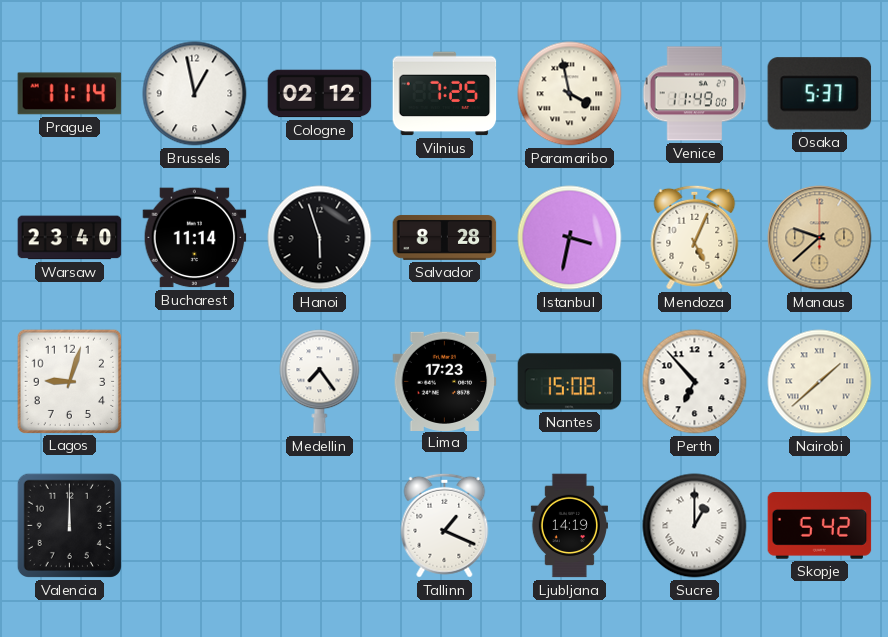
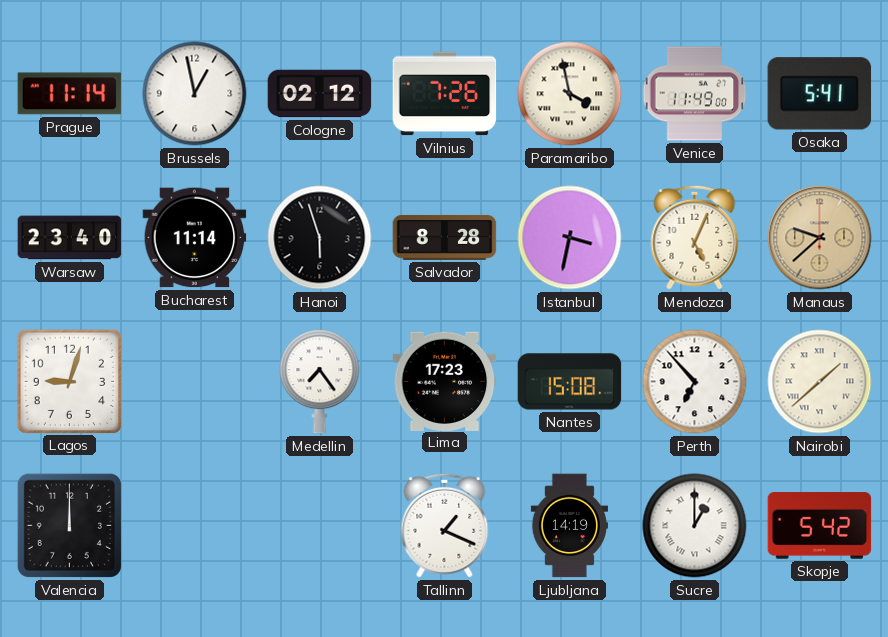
Vilnius: 7:25 -> 7:26 (445, 94)
Osaka: 5:37 -> 5:41 (820, 94)
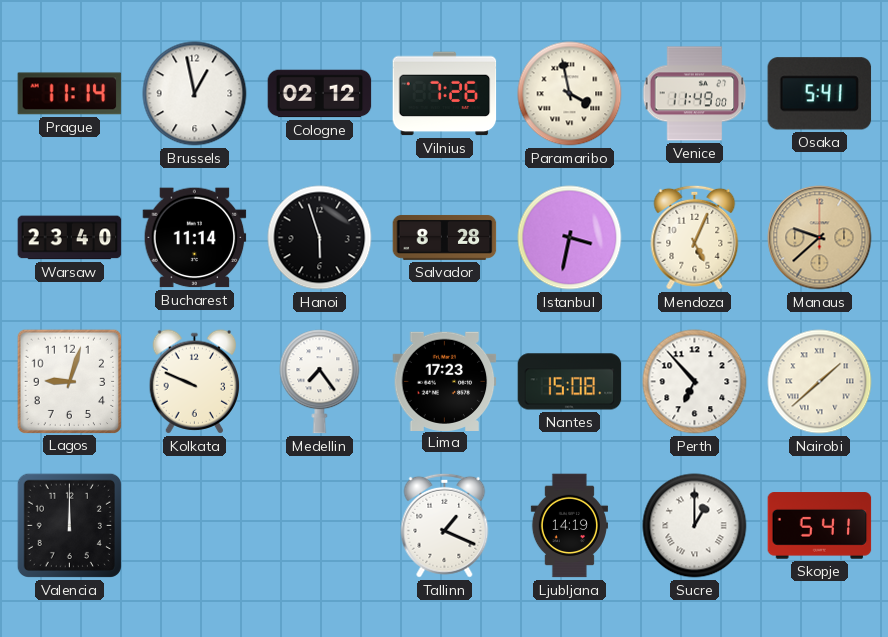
Kolkata: none -> 9:49 (195, 382)
Skopje: 5:42 -> 5:41 (820, 526)
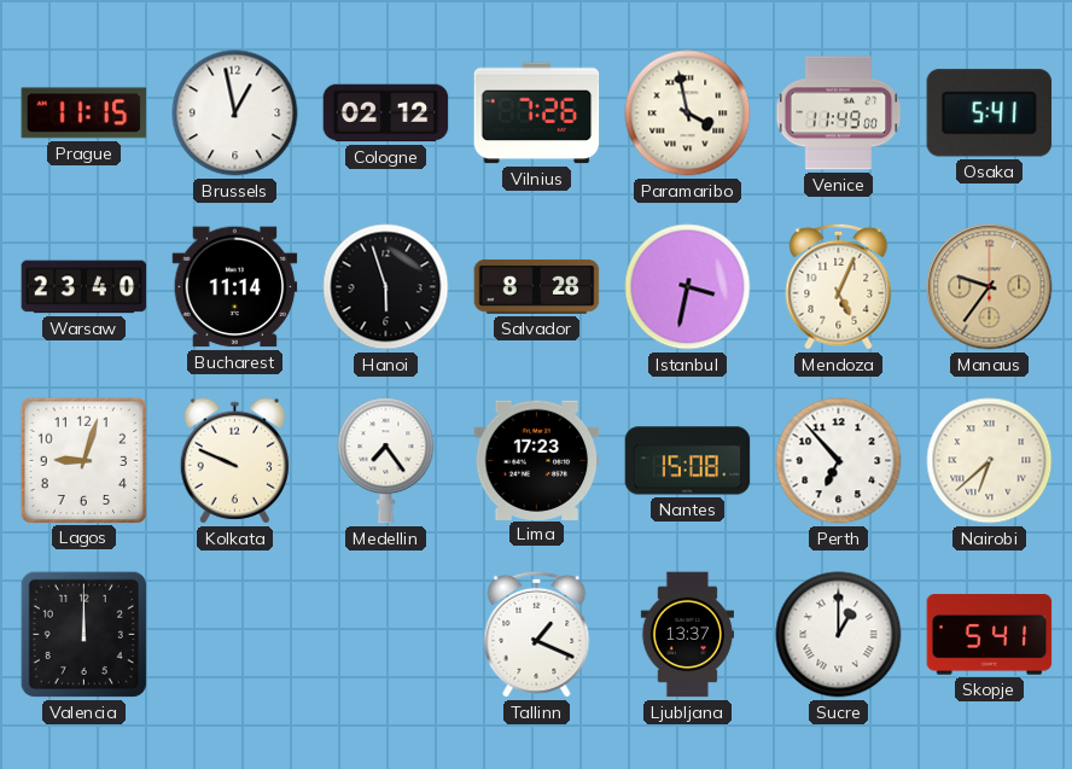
Prague: 11:14 -> 11:15 (85, 113)
Manaus: 9:38 -> 9:36 (990, 287)
Nairobi: 1:38 -> 6:38 (990, 461)
Ljubljana: 14:19 -> 13:37 (687, 635)
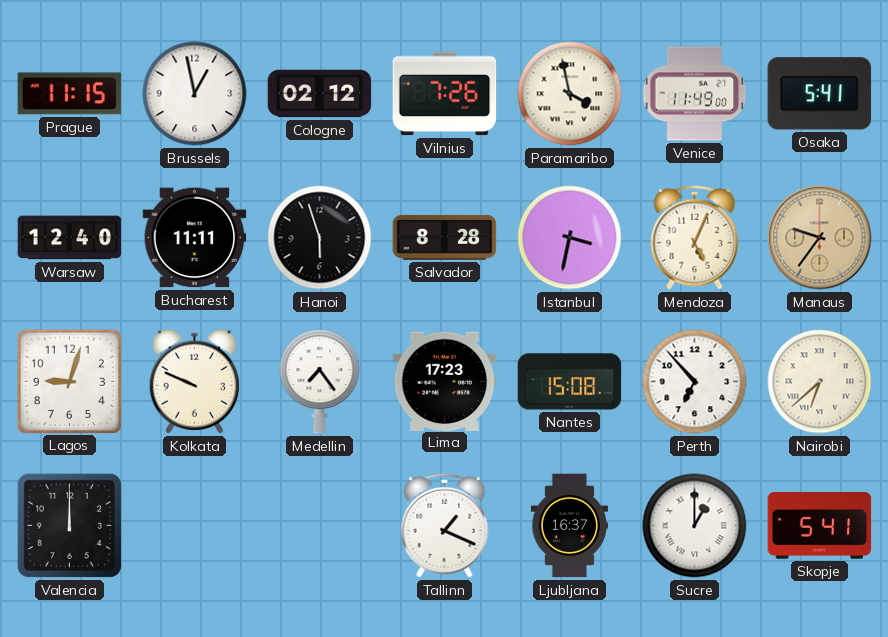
Warsaw: 23:40 -> 12:40 (70, 238)
Bucharest: 11:14 -> 11:11 (195, 238)
Ljubljana: 13:37 -> 16:37 (569, 526)
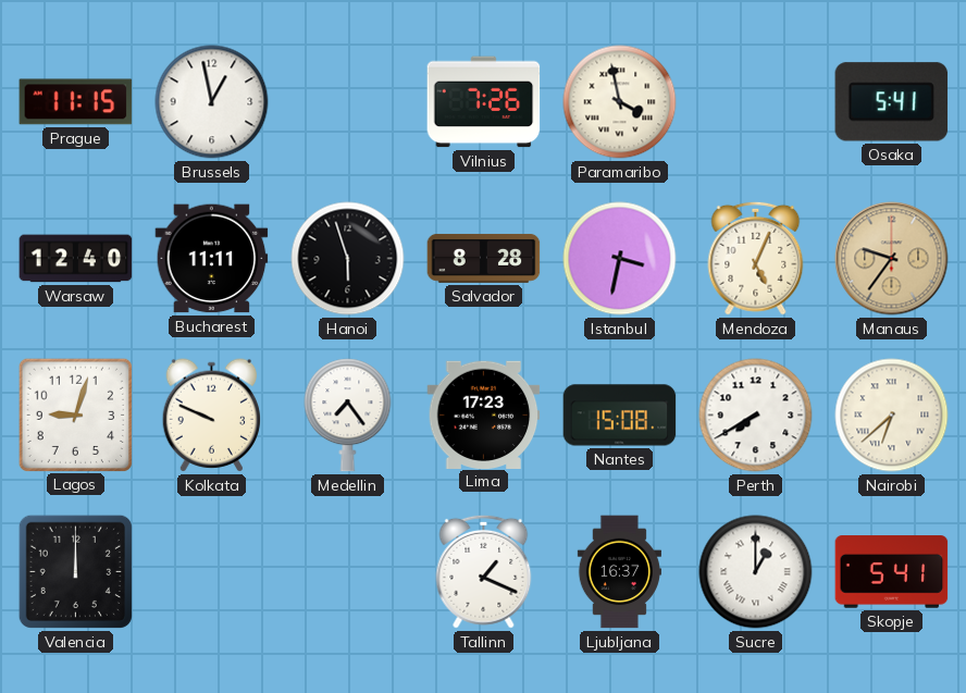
Cologne: 02:12 -> none (320, 94)
Venice: 11:49 -> none (695, 94)
Perth: 6:53 -> 7:40 (756, 416)
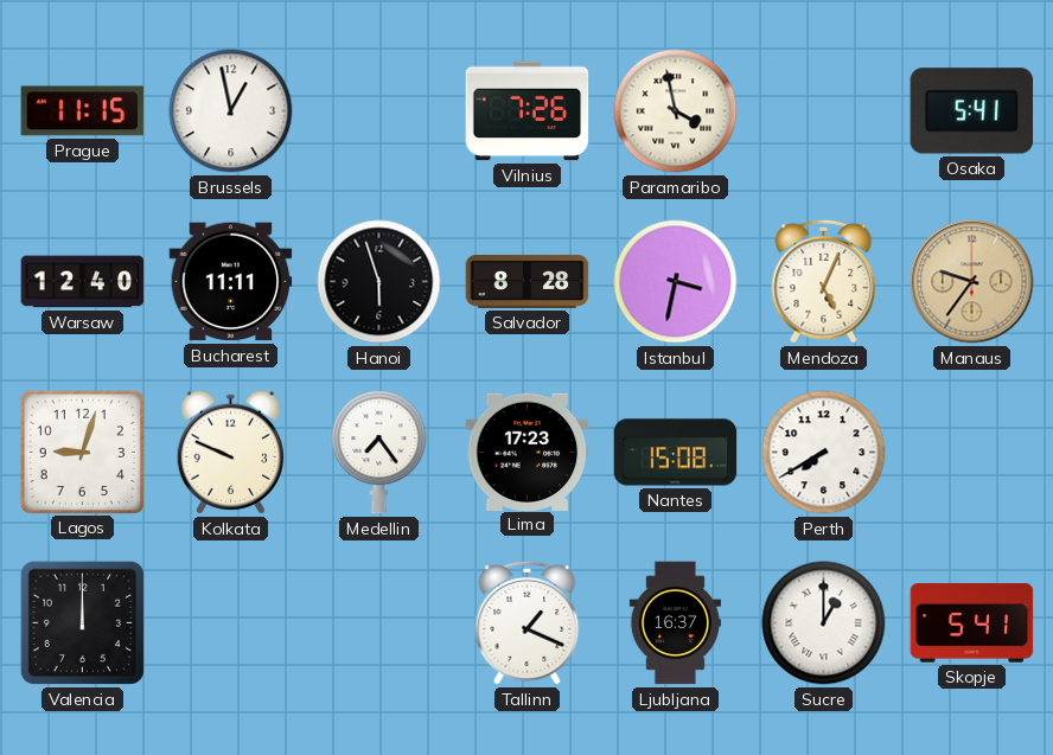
Nairobi: 6:38 -> none (892, 416)
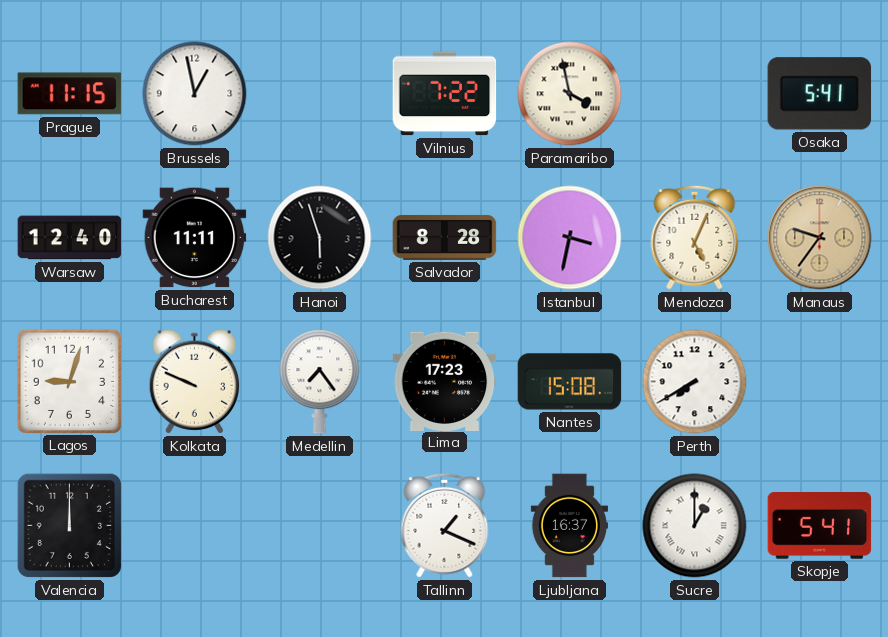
Vilnius: 7:26 -> 7:22 (445, 94)
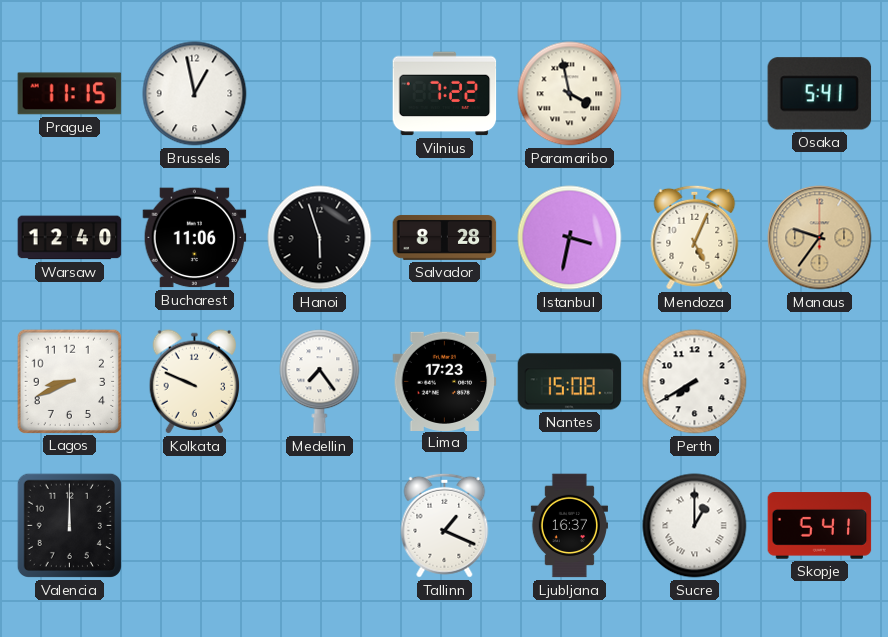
Bucharest: 11:11 -> 11:06 (195, 238)
Lagos: 9:03 -> 8:41 (69, 381)
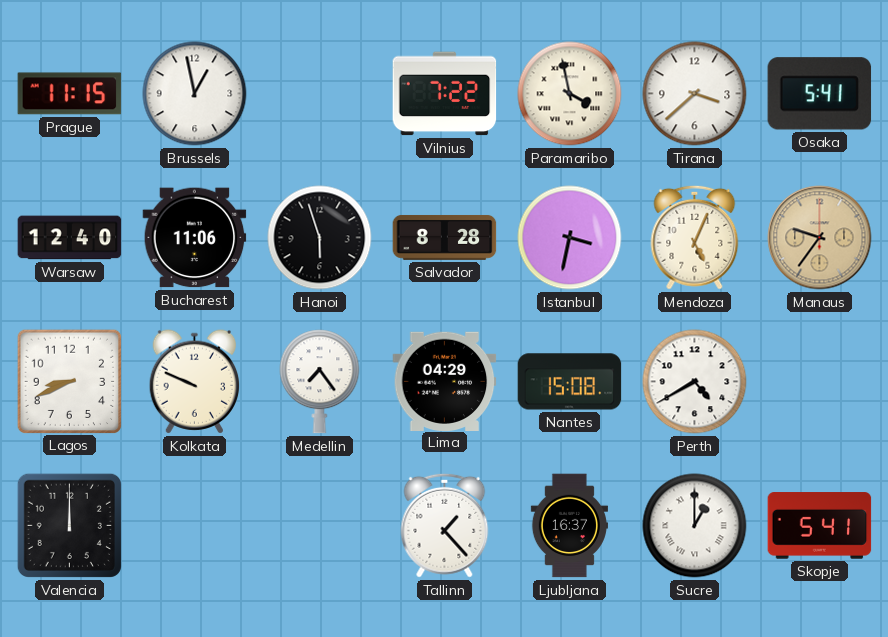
Tirana: none -> 3:38 (695, 94)
Lima: 17:23 -> 04:29 (445, 381)
Perth: 7:40 -> 4:40 (695, 382)
Tallinn: 1:19 -> 1:23 (445, 525)
